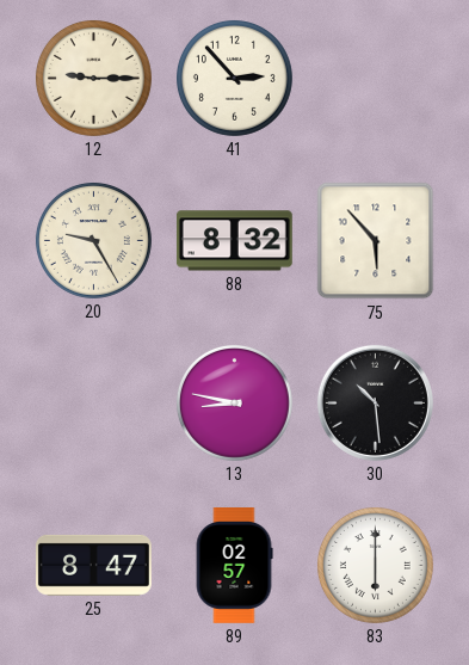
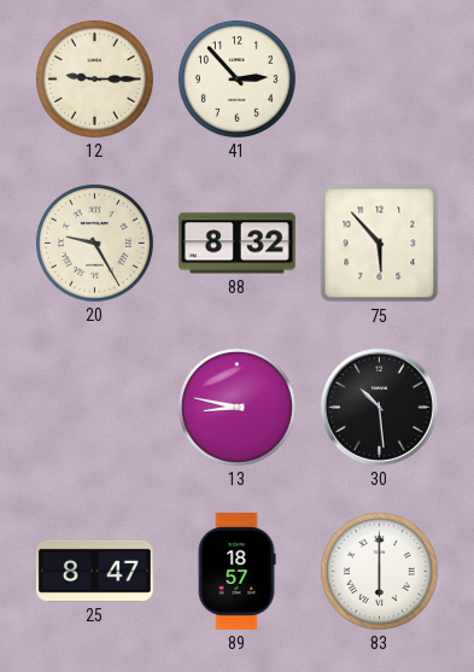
89: 02:57 -> 18:57 (236, 572)
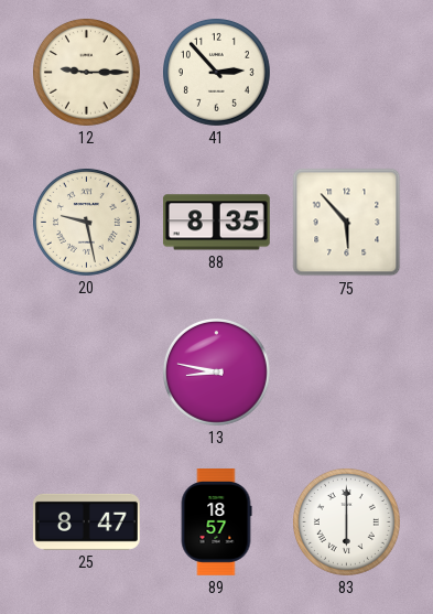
20: 9:25 -> 9:28 (86, 222)
88: 8:32 -> 8:35 (216, 223)
30: 10:29 -> none (379, 407)
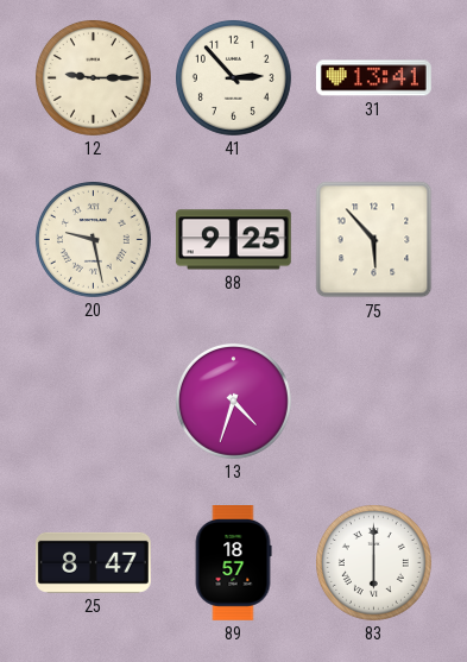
31: none -> 13:41 (373, 78)
88: 8:35 -> 9:25 (233, 240)
13: 8:47 -> 4:33 (233, 401)
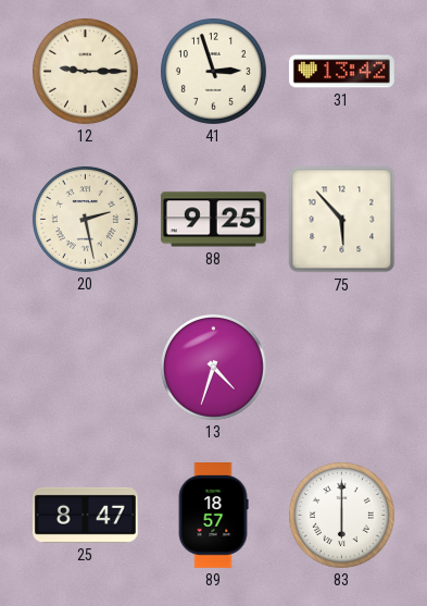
41: 2:53 -> 2:57 (213, 71)
31: 13:41 -> 13:42 (341, 72)
20: 9:28 -> 2:28 (85, 219)
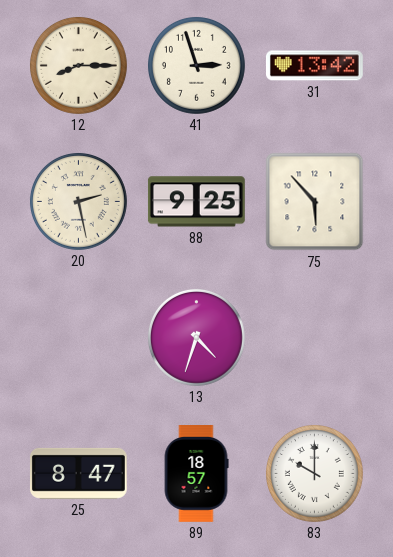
12: 9:15 -> 8:15 (78, 65)
83: 6:00 -> 10:00 (314, 473)
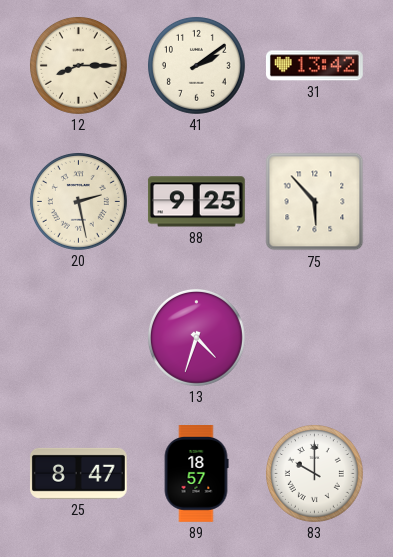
41: 2:57 -> 2:09 (196, 65)
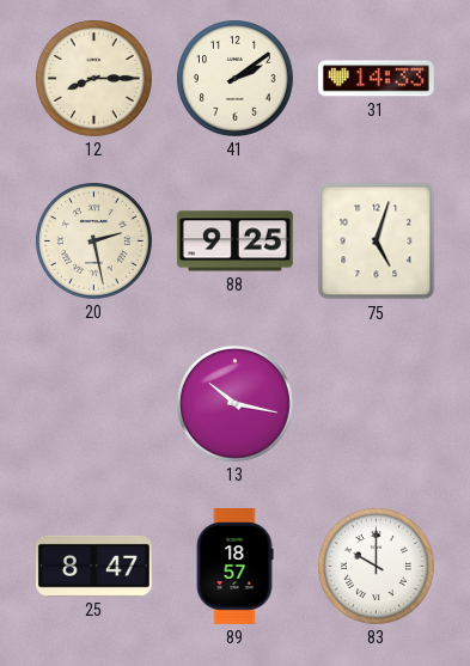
31: 13:42 -> 14:33 (376, 79)
75: 5:53 -> 5:03 (377, 242)
13: 4:33 -> 10:17 (234, 403)
